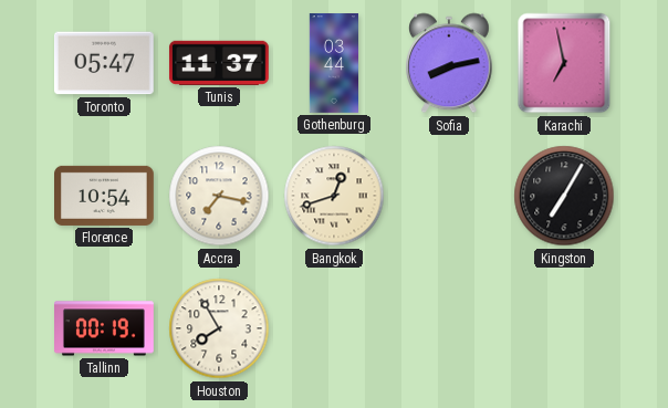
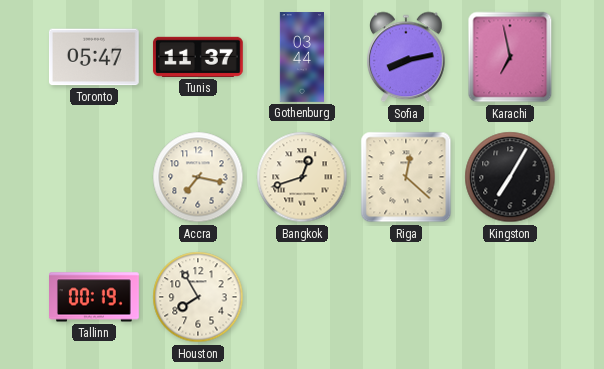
Florence: 10:54 -> none (105, 196)
Riga: none -> 12:22 (406, 177)
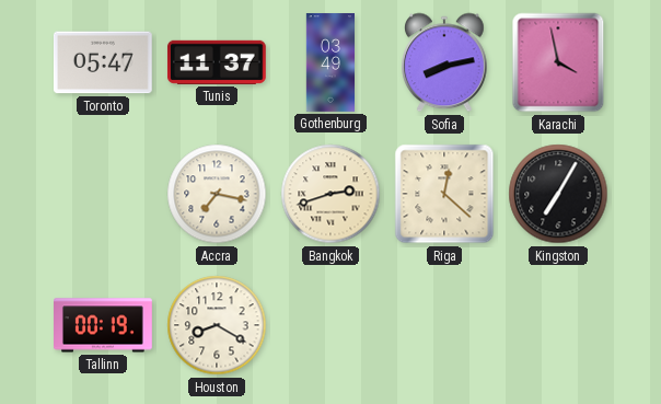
Gothenburg: 03:44 -> 03:49 (329, 62)
Karachi: 6:58 -> 3:58 (558, 62)
Bangkok: 12:42 -> 2:42 (330, 194)
Houston: 7:55 -> 8:20 (217, 325)
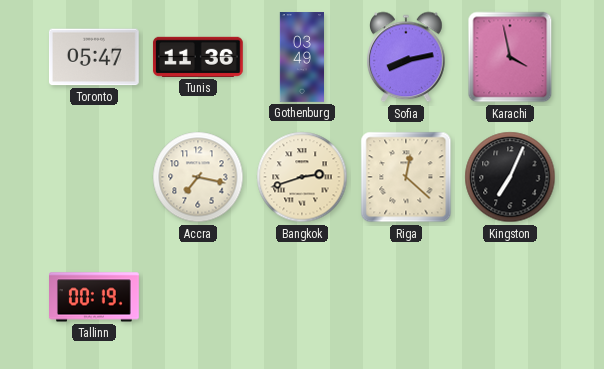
Tunis: 11:37 -> 11:36 (198, 57)
Kingston: 7:05 -> 7:04 (510, 177)
Houston: 8:20 -> none (217, 325)
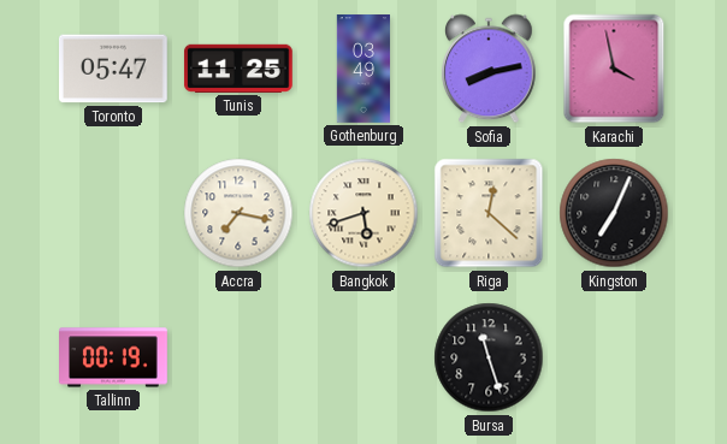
Tunis: 11:36 -> 11:25 (238, 69)
Bangkok: 2:42 -> 5:42 (363, 213)
Bursa: none -> 11:27 (489, 357)
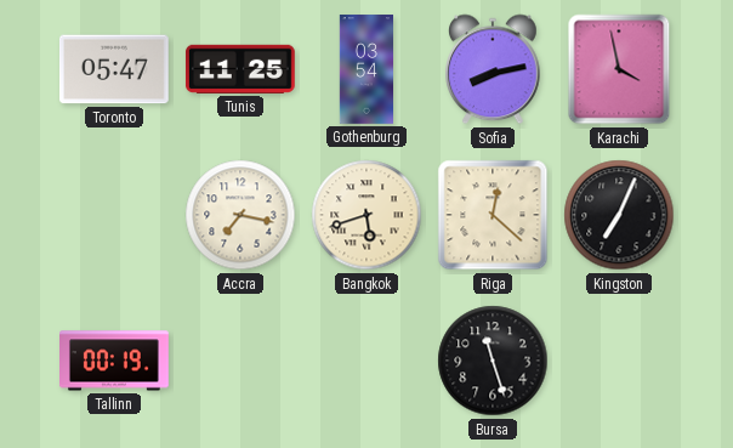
Gothenburg: 03:49 -> 03:54 (365, 69)
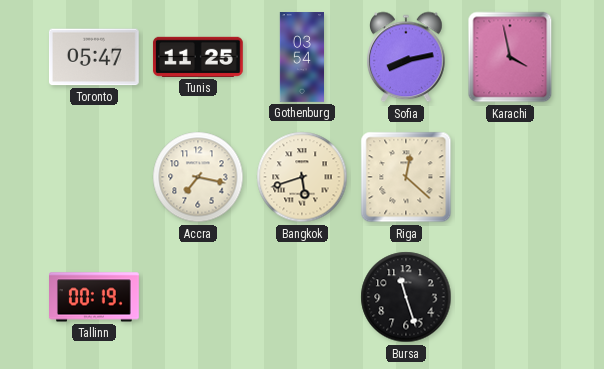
Kingston: 7:04 -> none (619, 215)
